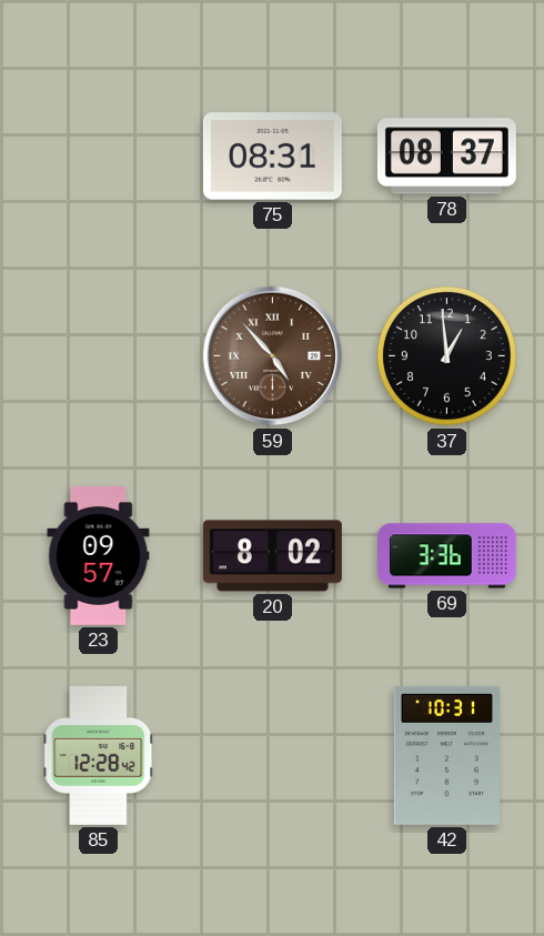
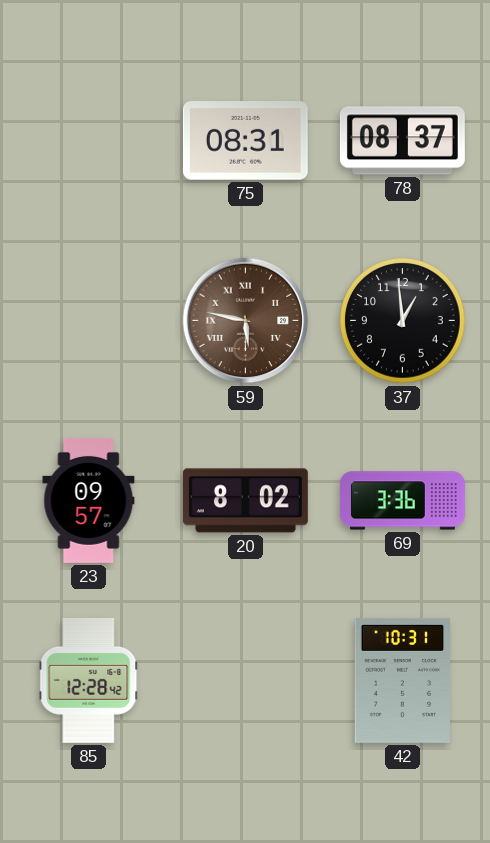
59: 4:53 -> 5:47 (246, 321)
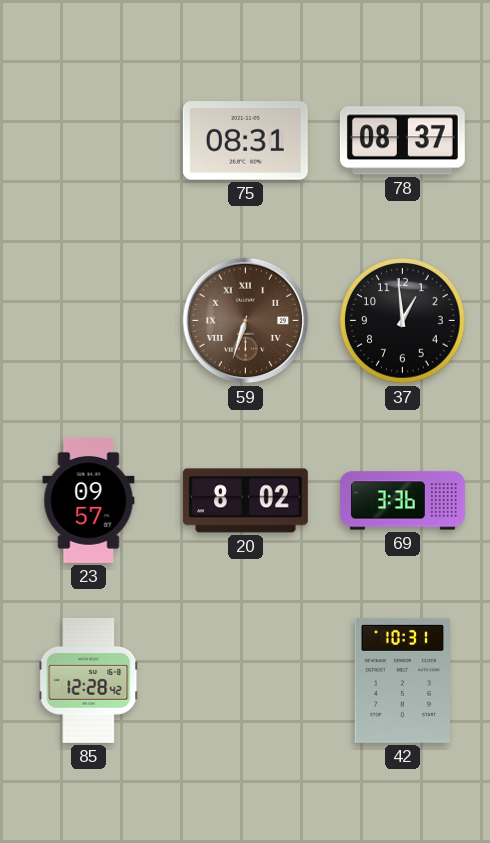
59: 5:47 -> 6:33 (246, 321)
